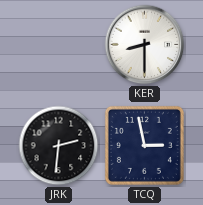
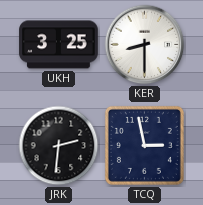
UKH: none -> 3:25 (59, 45)
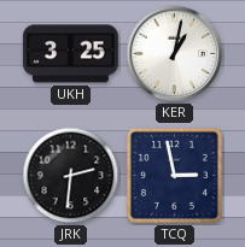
KER: 8:30 -> 1:02 (175, 54)
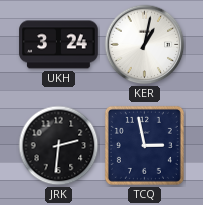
UKH: 3:25 -> 3:24 (59, 45)
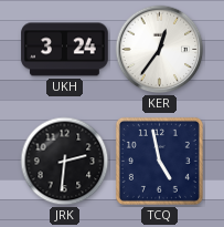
KER: 1:02 -> 12:36 (160, 50)
TCQ: 2:58 -> 4:58 (159, 161)
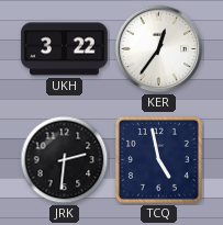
UKH: 3:24 -> 3:22 (65, 49)
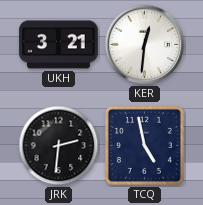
UKH: 3:22 -> 3:21 (59, 45)
KER: 12:36 -> 12:31 (145, 45)
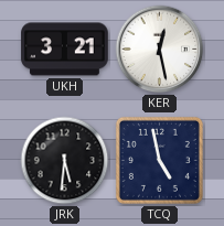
KER: 12:31 -> 12:28 (160, 50)
JRK: 2:31 -> 5:31 (65, 161)
